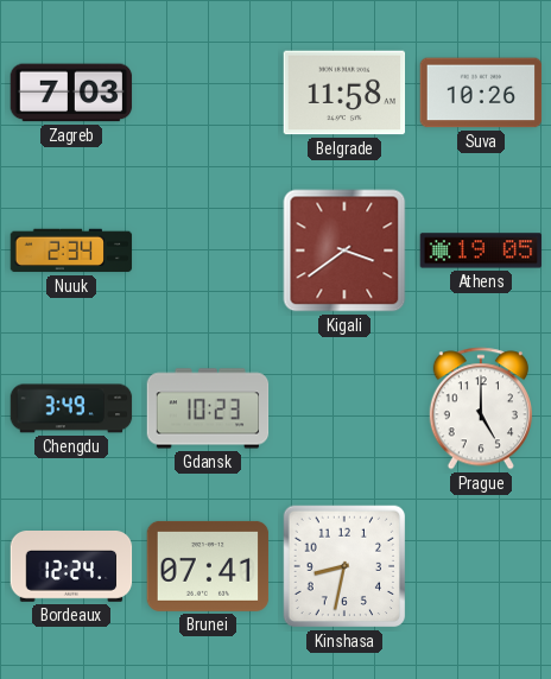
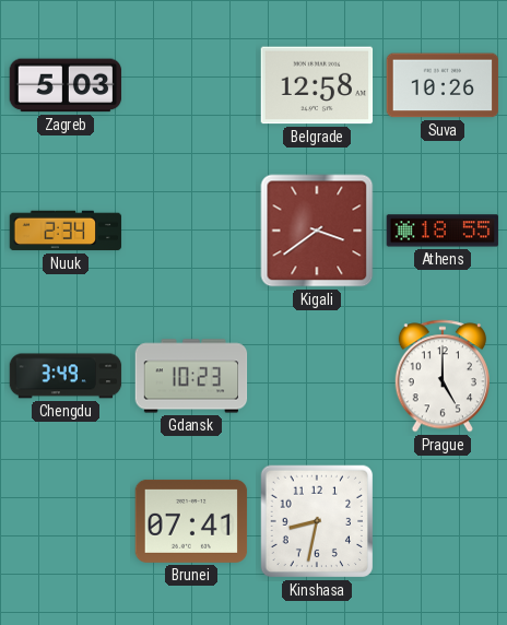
Zagreb: 7:03 -> 5:03 (66, 85)
Belgrade: 11:58 -> 12:58 (317, 85)
Athens: 19:05 -> 18:55 (443, 231)
Bordeaux: 12:24 -> none (71, 567)
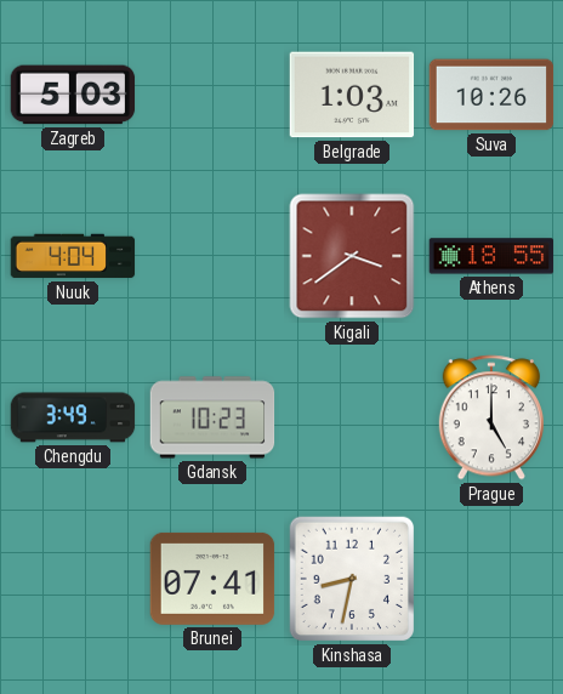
Belgrade: 12:58 -> 1:03 (352, 95)
Nuuk: 2:34 -> 4:04 (73, 256)
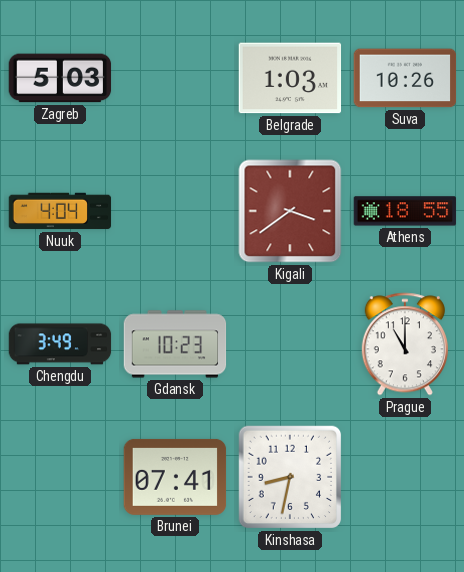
Prague: 5:00 -> 11:00 (405, 344)
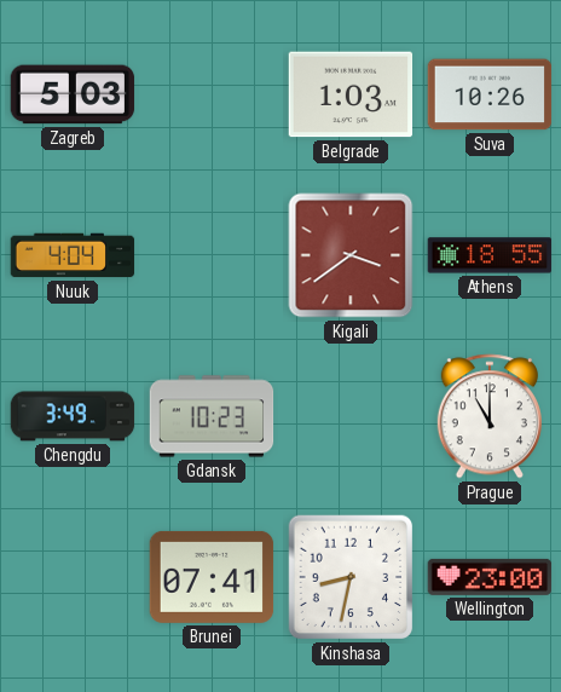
Wellington: none -> 23:00 (490, 577)
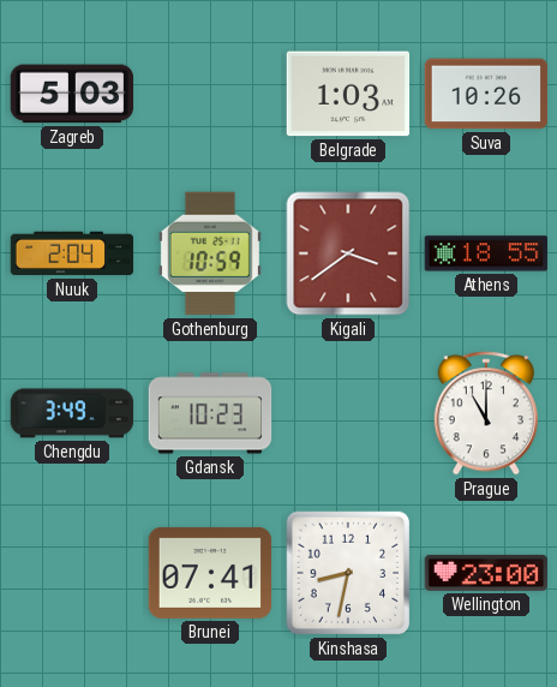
Nuuk: 4:04 -> 2:04 (72, 253)
Gothenburg: none -> 10:59 (210, 253)
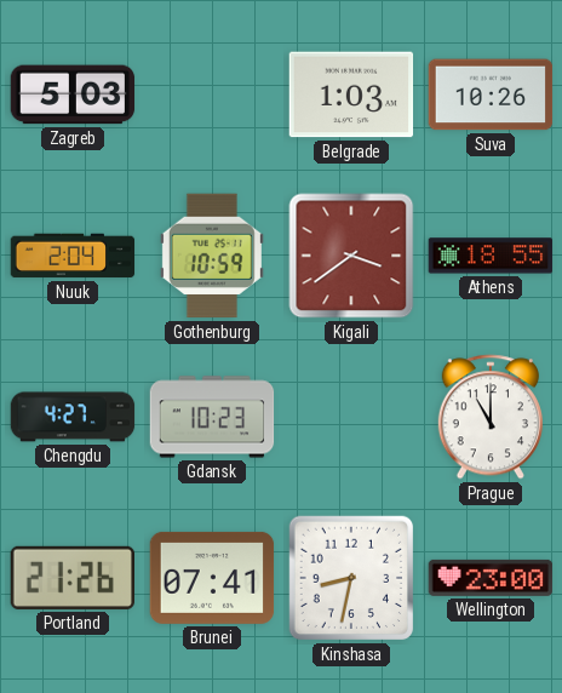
Chengdu: 3:49 -> 4:27 (73, 417)
Portland: none -> 21:26 (71, 578)
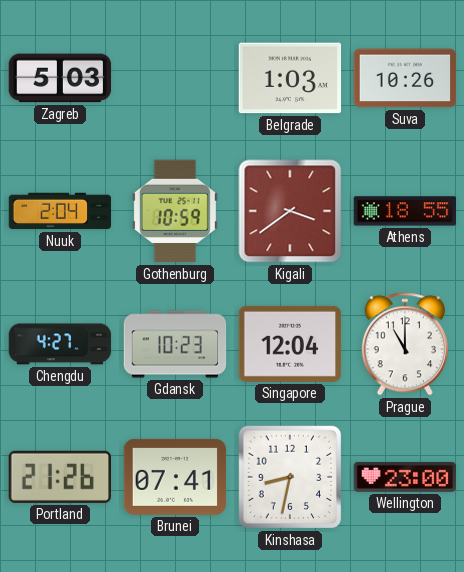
Singapore: none -> 12:04 (290, 344)
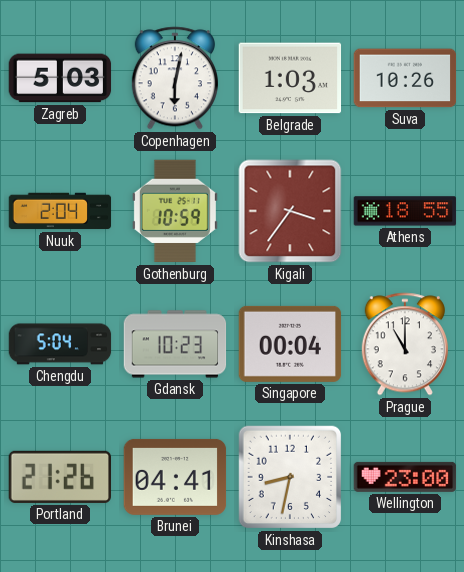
Copenhagen: none -> 6:02 (175, 78)
Kigali: 3:39 -> 3:36 (290, 211)
Chengdu: 4:27 -> 5:04 (60, 344)
Singapore: 12:04 -> 00:04 (290, 344)
Brunei: 07:41 -> 04:41 (175, 477)
